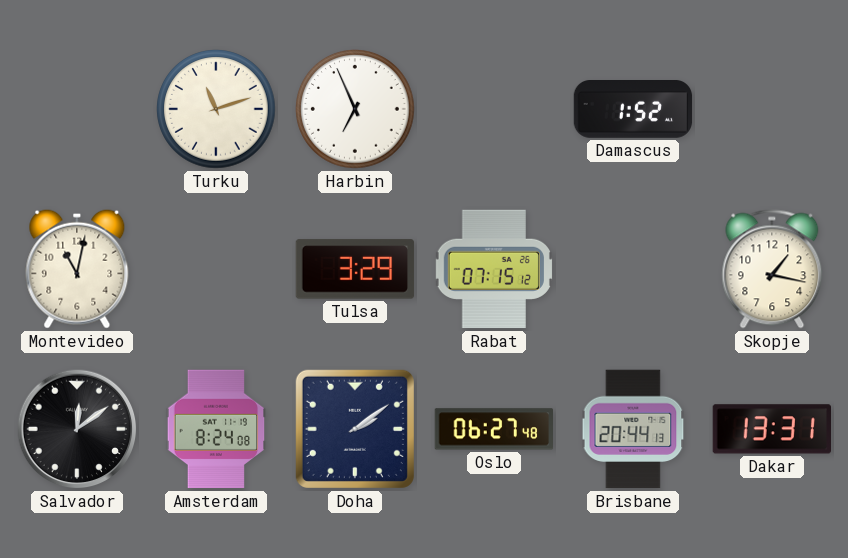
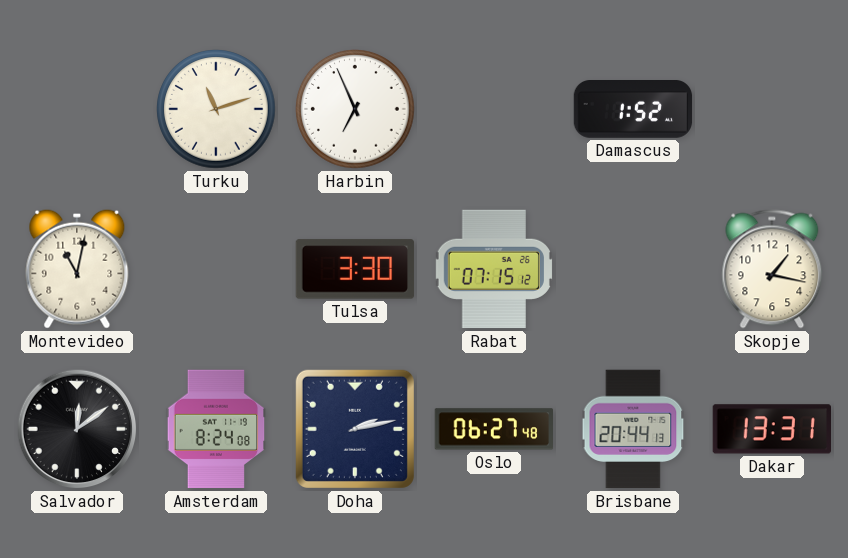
Tulsa: 3:29 -> 3:30 (355, 269)
Doha: 2:09 -> 2:13 (355, 429)
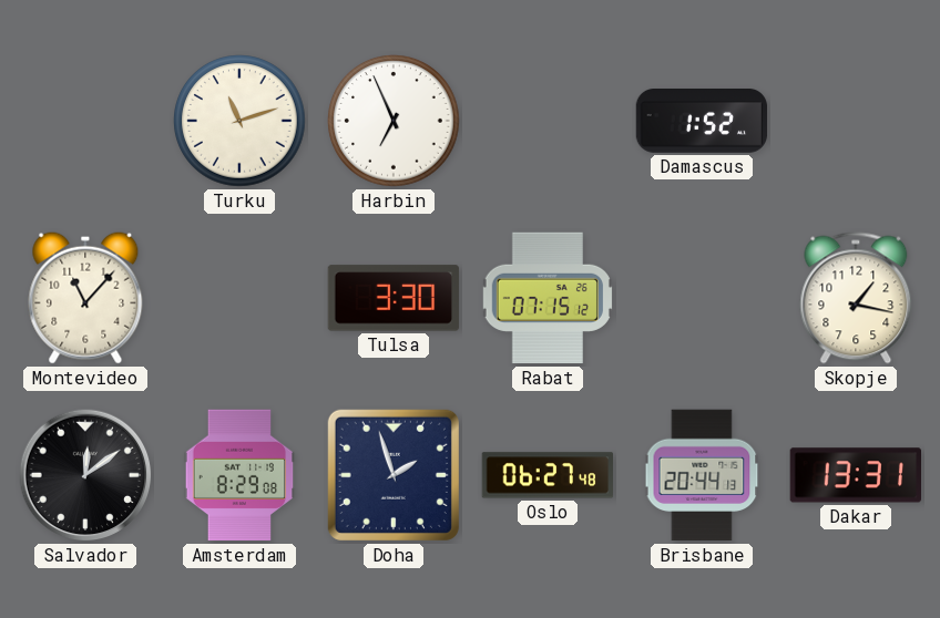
Montevideo: 11:02 -> 11:07 (85, 298)
Amsterdam: 8:24 -> 8:29 (239, 475)
Doha: 2:13 -> 1:57 (394, 475)
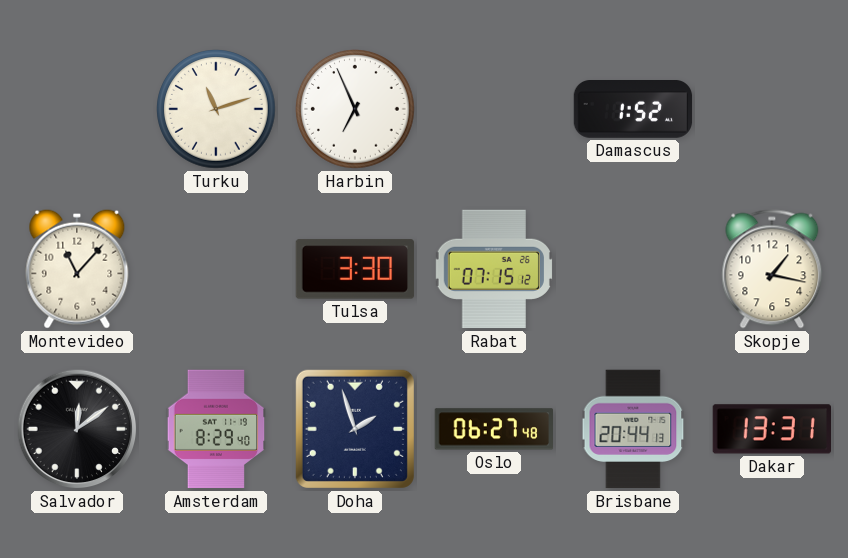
Amsterdam: 8:29:08 -> 8:29:40 (216, 429)
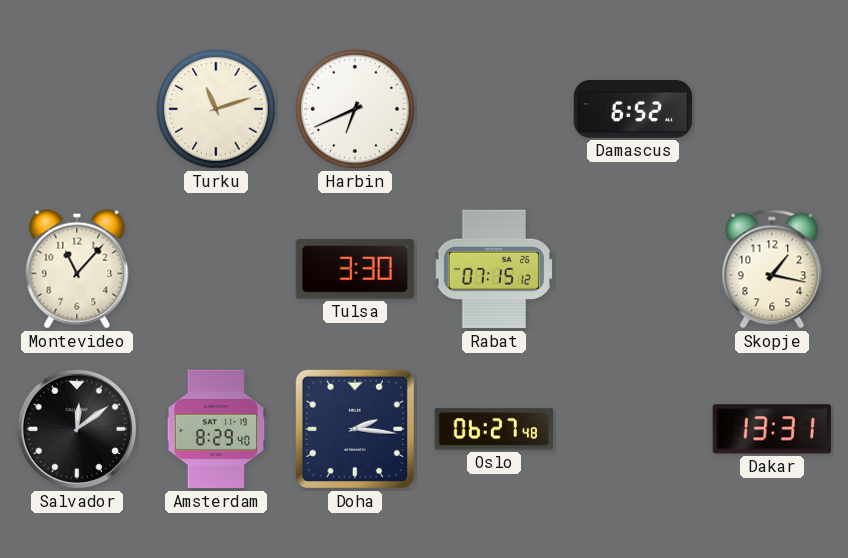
Harbin: 6:56 -> 6:41 (355, 109)
Damascus: 1:52 -> 6:52 (633, 110)
Doha: 1:57 -> 2:16 (355, 429)
Brisbane: 20:44 -> none (633, 429)
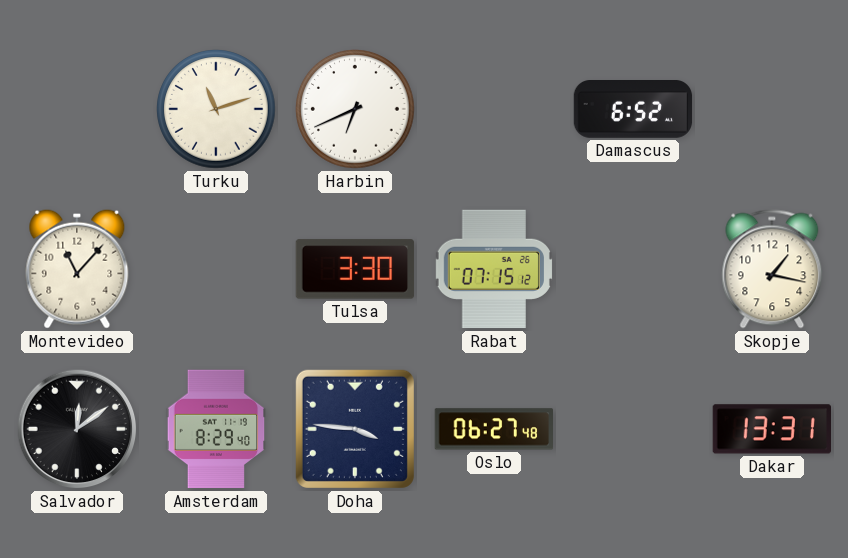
Doha: 2:16 -> 3:46 (355, 429)
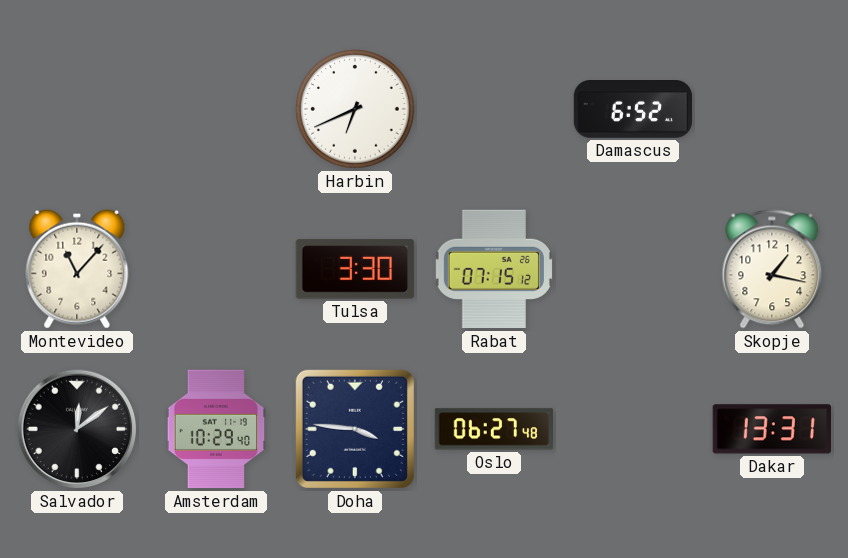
Turku: 11:12 -> none (216, 109)
Amsterdam: 8:29 -> 10:29 (216, 429)
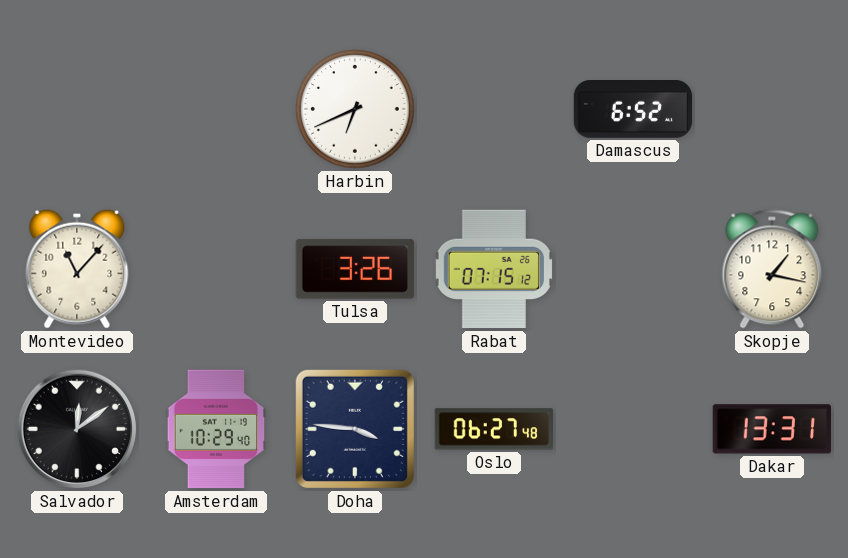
Tulsa: 3:30 -> 3:26 (355, 269)
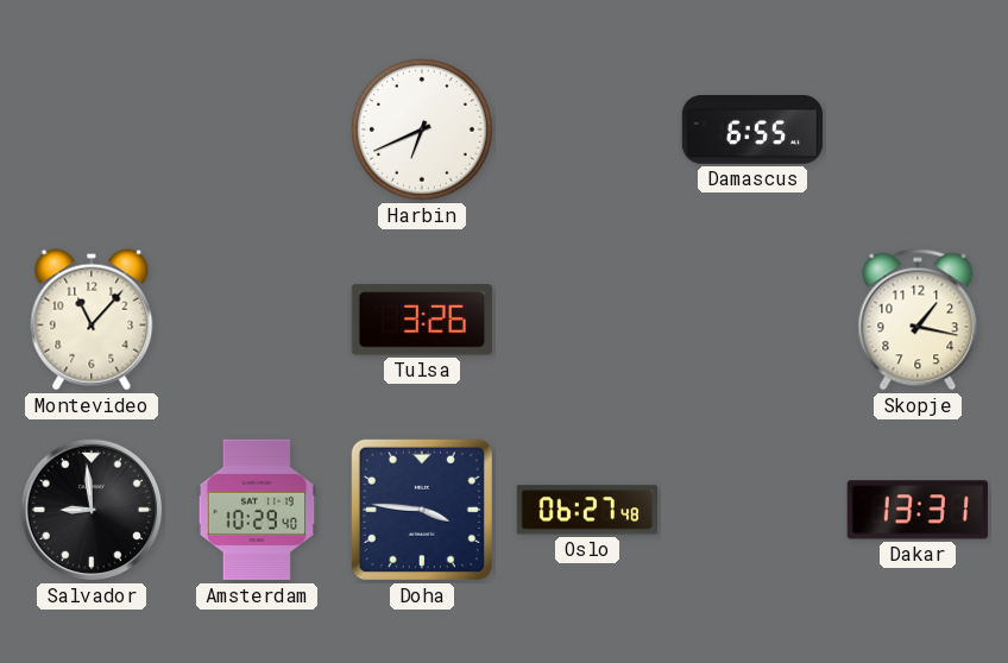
Damascus: 6:52 -> 6:55 (752, 131)
Rabat: 07:15 -> none (494, 269)
Salvador: 12:09 -> 8:59 (92, 510)
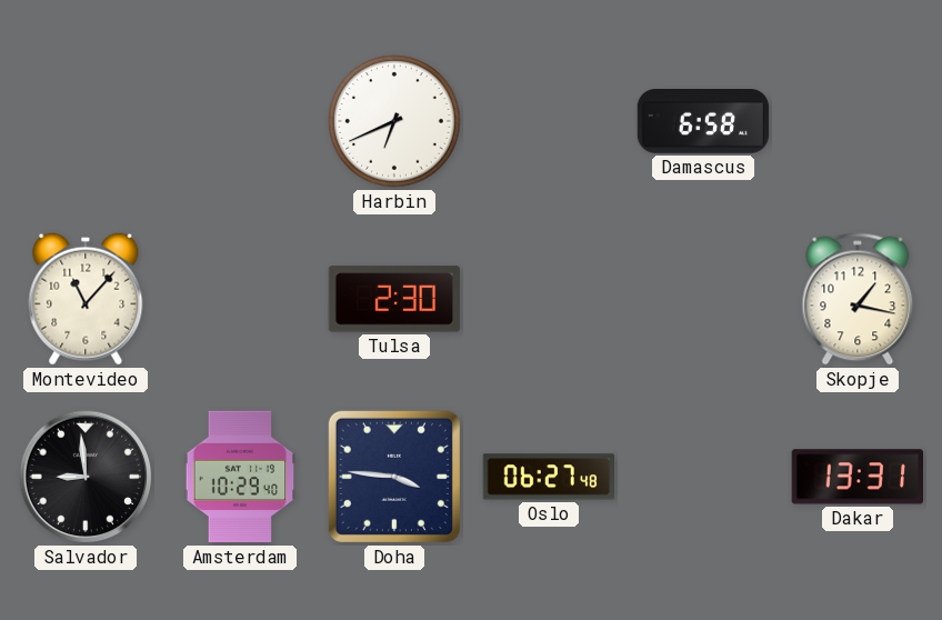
Damascus: 6:55 -> 6:58 (703, 122)
Tulsa: 3:26 -> 2:30 (394, 299)
